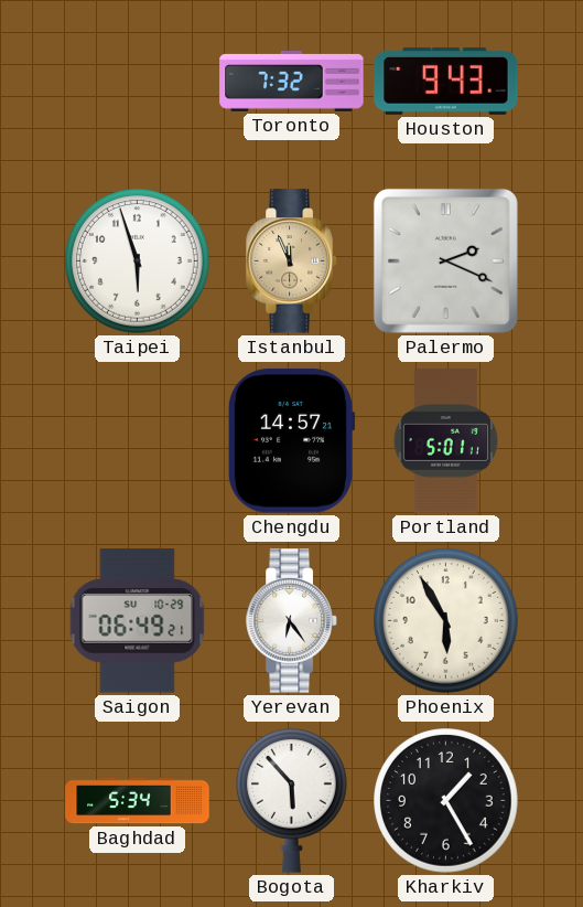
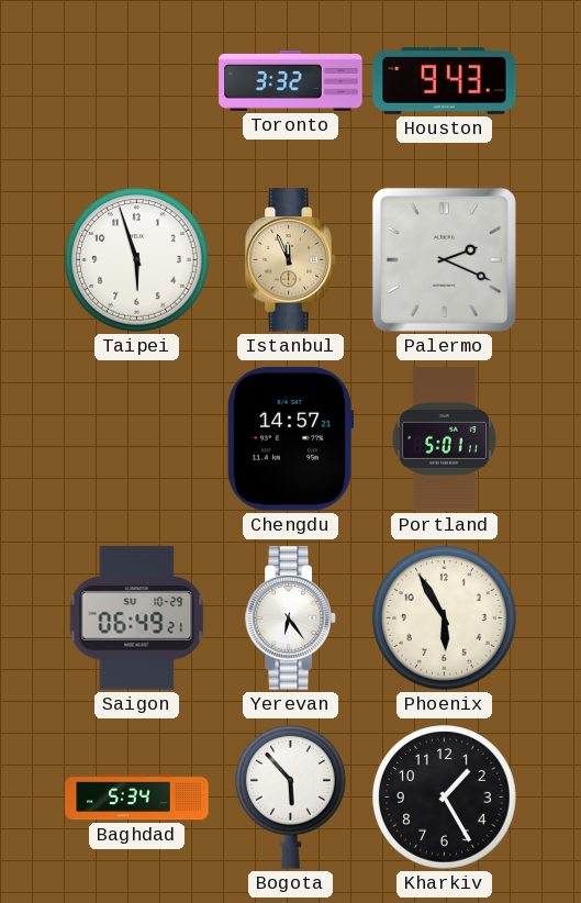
Toronto: 7:32 -> 3:32 (291, 80)
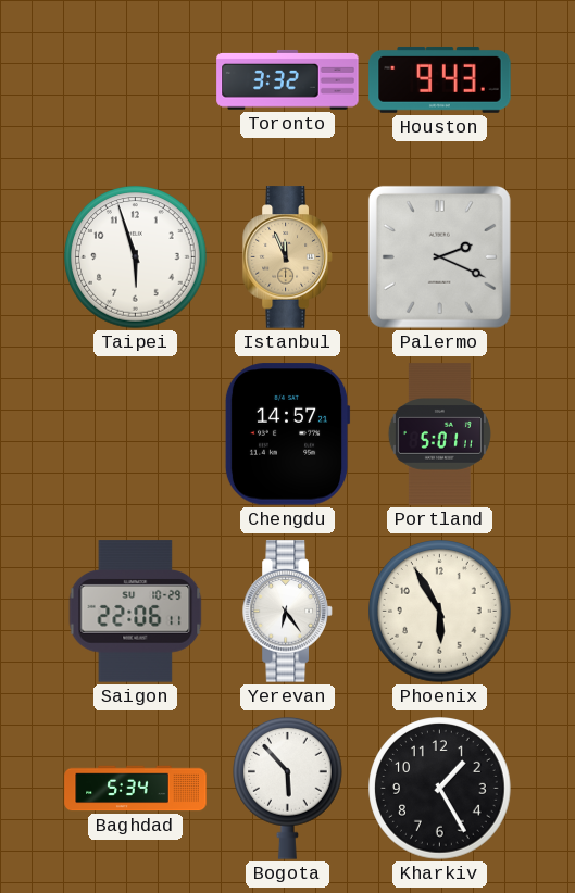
Saigon: 06:49 -> 22:06 (136, 612)
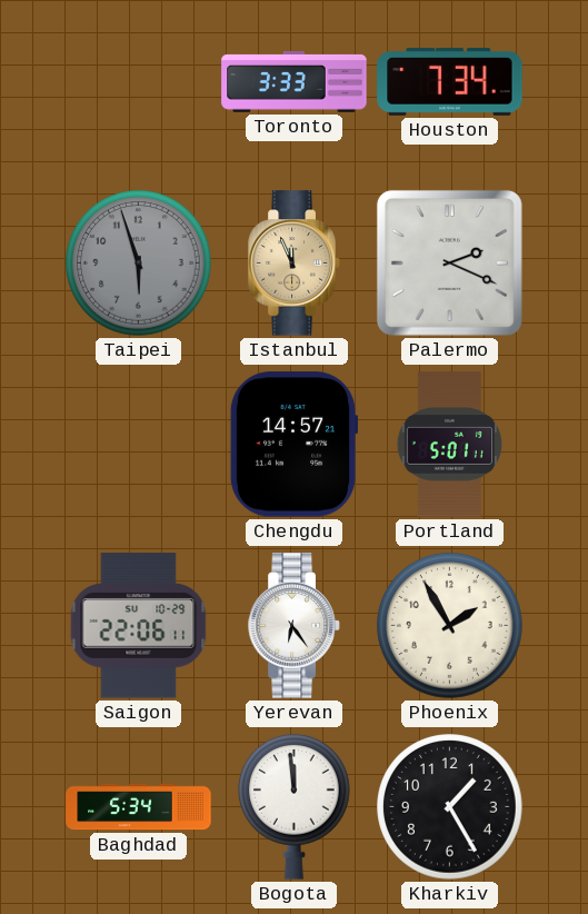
Toronto: 3:32 -> 3:33 (295, 81)
Houston: 9:43 -> 7:34 (450, 81)
Taipei dial: white -> grey (139, 264)
Phoenix: 5:55 -> 1:55 (450, 626)
Bogota: 5:53 -> 11:59 (295, 806)
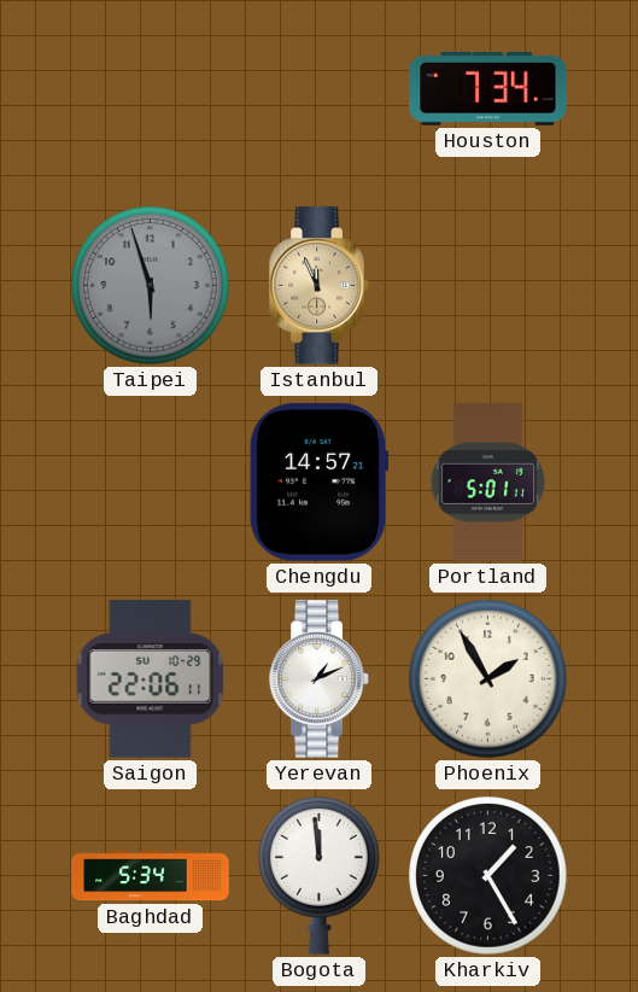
Toronto: 3:33 -> none (295, 81)
Palermo: 2:19 -> none (449, 262)
Yerevan: 6:24 -> 1:11 (320, 679)
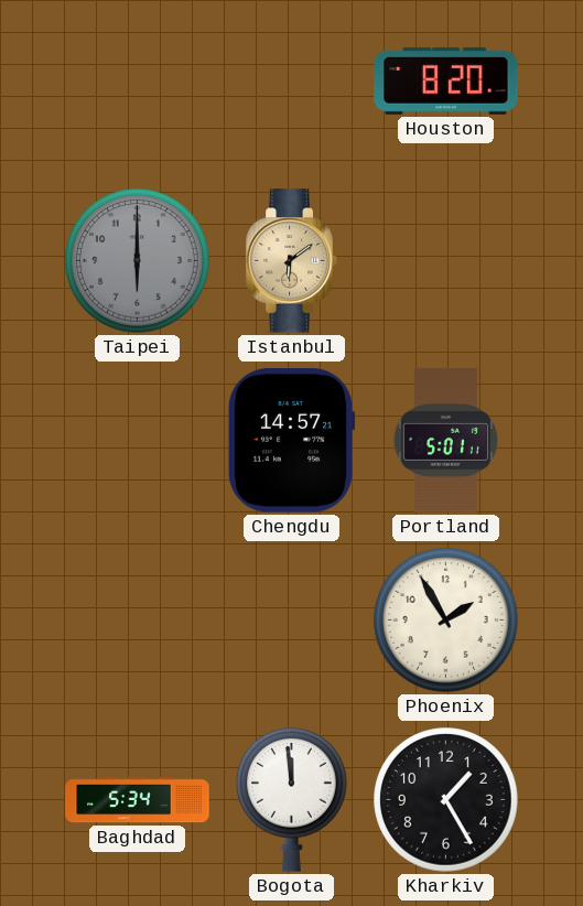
Houston: 7:34 -> 8:20 (446, 80)
Taipei: 5:57 -> 6:00 (138, 261)
Istanbul: 11:56 -> 6:09 (292, 261)
Saigon: 22:06 -> none (151, 679)
Yerevan: 1:11 -> none (320, 679)
